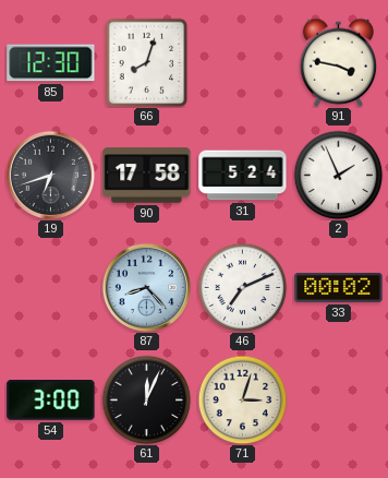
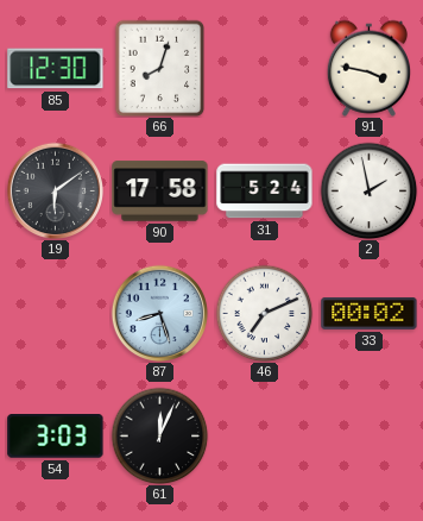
19: 6:42 -> 6:09 (55, 190)
2: 1:56 -> 1:58 (368, 190)
87: 8:23 -> 8:27 (159, 313)
54: 3:00 -> 3:03 (56, 437)
71: 3:03 -> none (242, 399)
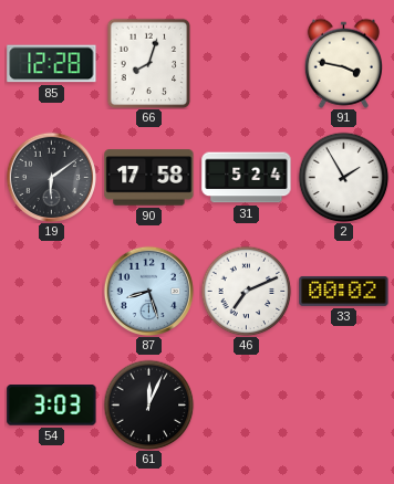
85: 12:30 -> 12:28 (52, 64)
2: 1:58 -> 1:55 (343, 177)
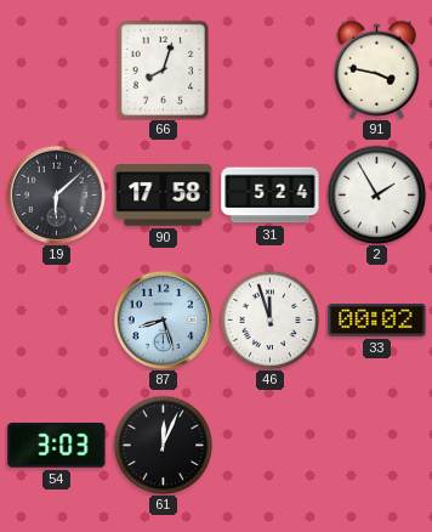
85: 12:28 -> none (52, 64)
19: 6:09 -> 6:08 (56, 194)
46: 7:11 -> 11:57 (269, 319)
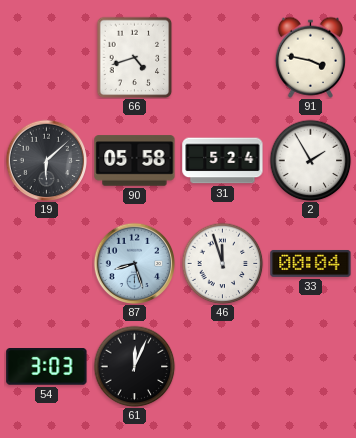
66: 8:03 -> 4:42 (135, 57)
90: 17:58 -> 05:58 (135, 161)
33: 00:02 -> 00:04 (311, 263)
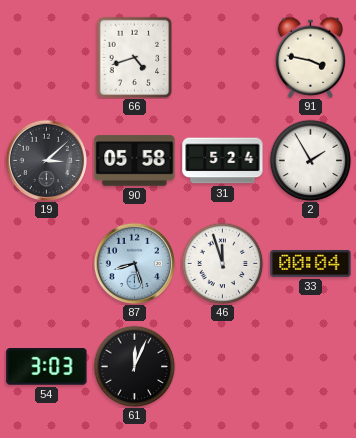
19: 6:08 -> 3:08 (46, 160)
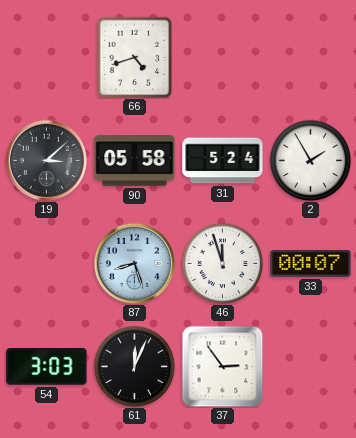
91: 3:47 -> none (310, 57)
33: 00:04 -> 00:07 (311, 263)
37: none -> 2:54 (222, 366)
